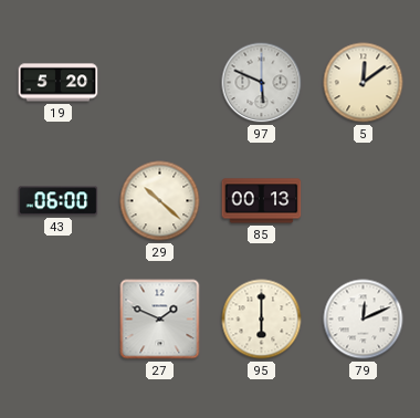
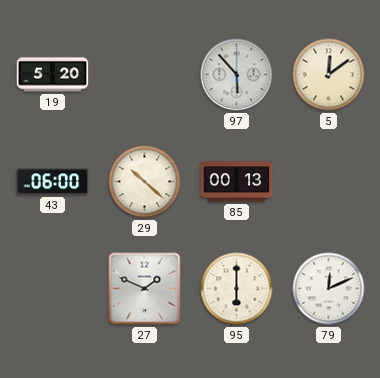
97: 5:49 -> 5:53 (237, 75)
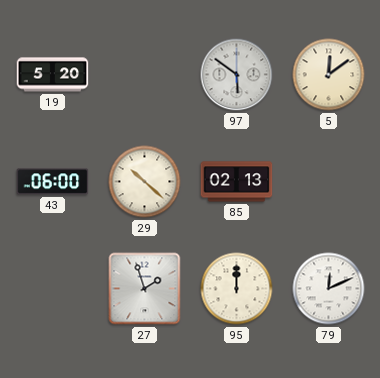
97: 5:53 -> 5:51 (237, 75)
85: 00:13 -> 02:13 (237, 182)
27: 1:49 -> 1:57 (145, 289)
95: 6:00 -> 12:00 (237, 289)
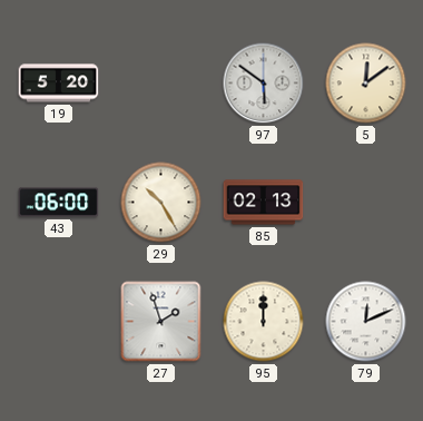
29: 10:22 -> 10:25 (161, 203)
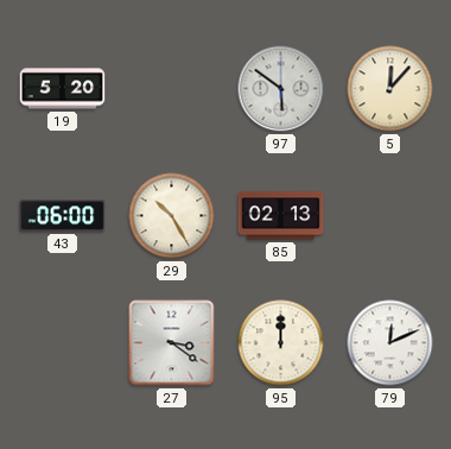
5: 12:09 -> 12:07 (390, 89)
27: 1:57 -> 3:21 (172, 343)
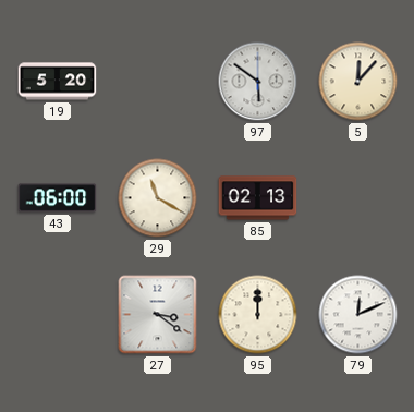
29: 10:25 -> 11:20 (158, 198)
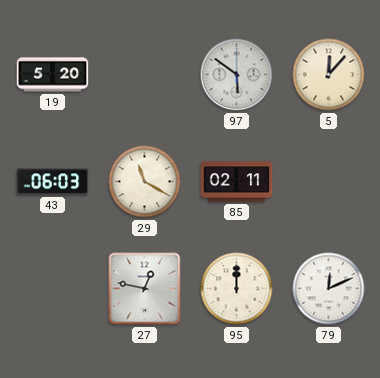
43: 06:00 -> 06:03 (53, 182)
85: 02:13 -> 02:11 (237, 182)
27: 3:21 -> 12:47 (145, 289)
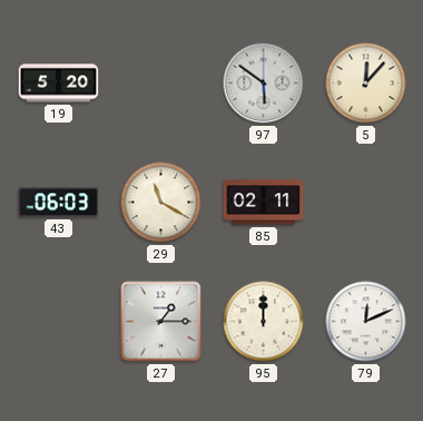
27: 12:47 -> 1:15 (161, 322)
